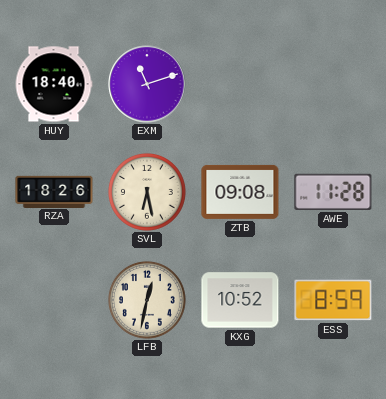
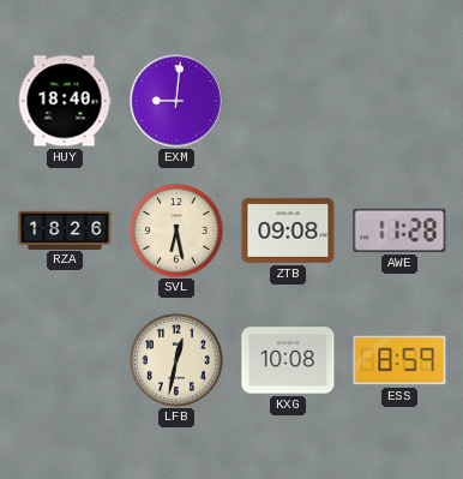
EXM: 11:12 -> 9:01 (176, 101)
KXG: 10:52 -> 10:08 (288, 360)
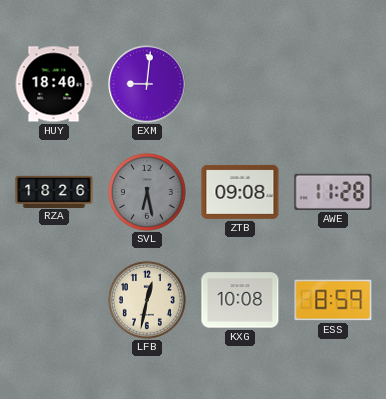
SVL dial: cream -> grey (147, 192)
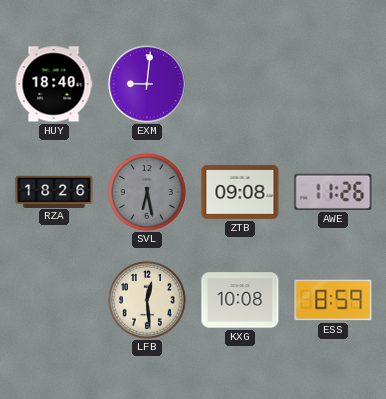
AWE: 11:28 -> 11:26 (333, 192)
LFB: 12:32 -> 12:29 (147, 300)
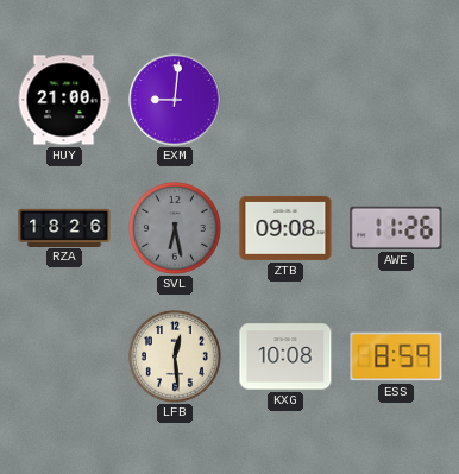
HUY: 18:40 -> 21:00 (64, 100)
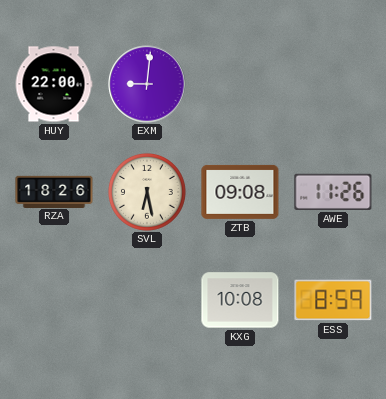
HUY: 21:00 -> 22:00 (54, 84)
SVL dial: grey -> cream (147, 192)
LFB: 12:29 -> none (175, 356)
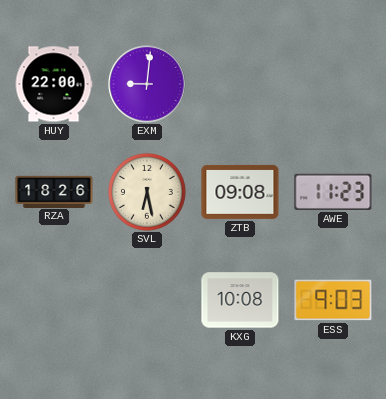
AWE: 11:26 -> 11:23 (333, 192)
ESS: 8:59 -> 9:03 (333, 300)
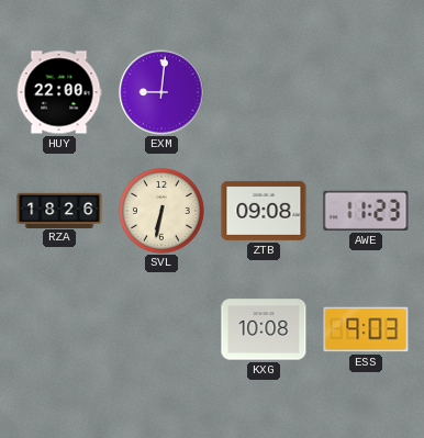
SVL: 6:28 -> 6:32 (161, 211)
